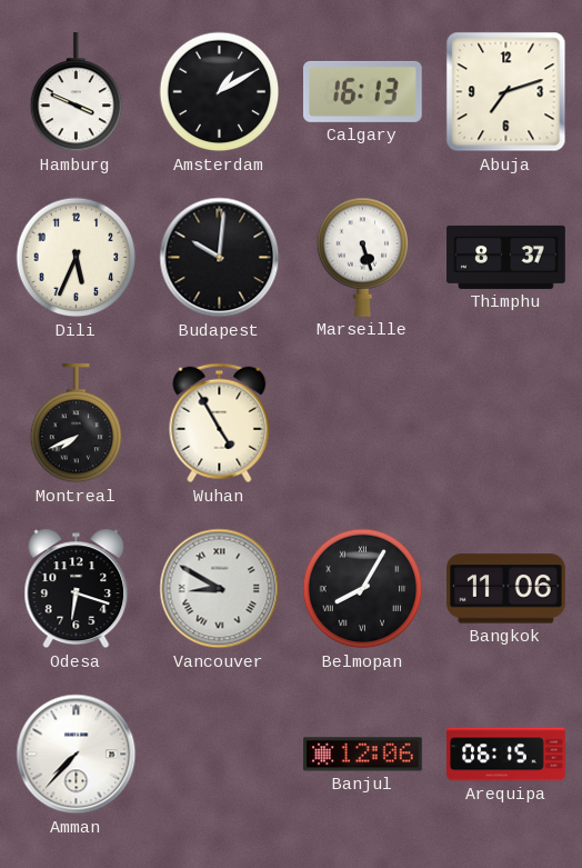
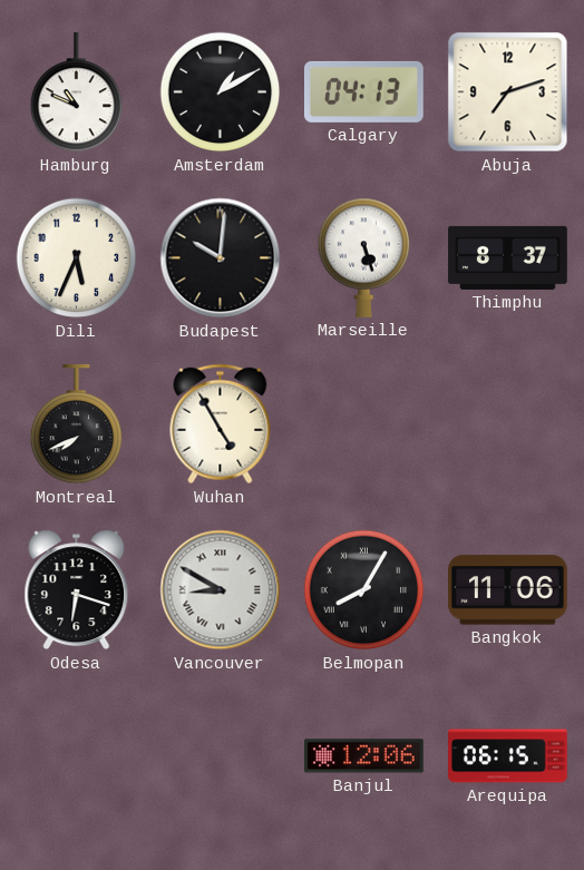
Hamburg: 3:49 -> 10:49 (77, 94)
Calgary: 16:13 -> 04:13 (364, 91)
Amman: 7:37 -> none (77, 755)
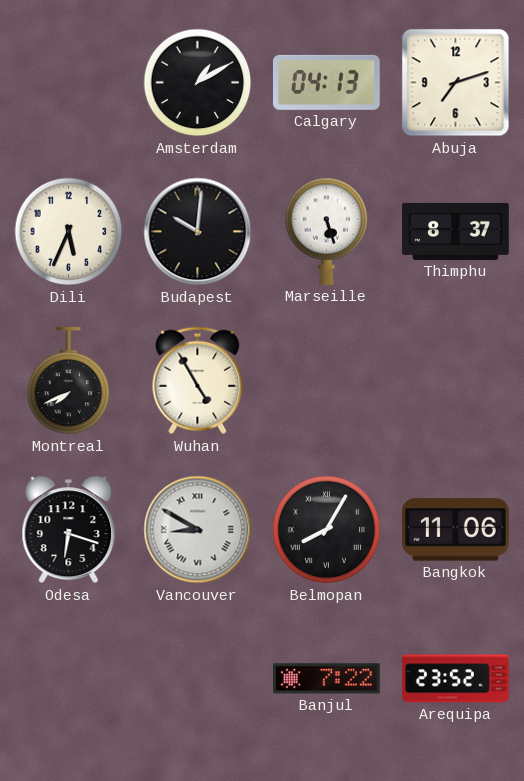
Hamburg: 10:49 -> none (77, 94)
Banjul: 12:06 -> 7:22 (327, 679)
Arequipa: 06:15 -> 23:52 (456, 679)
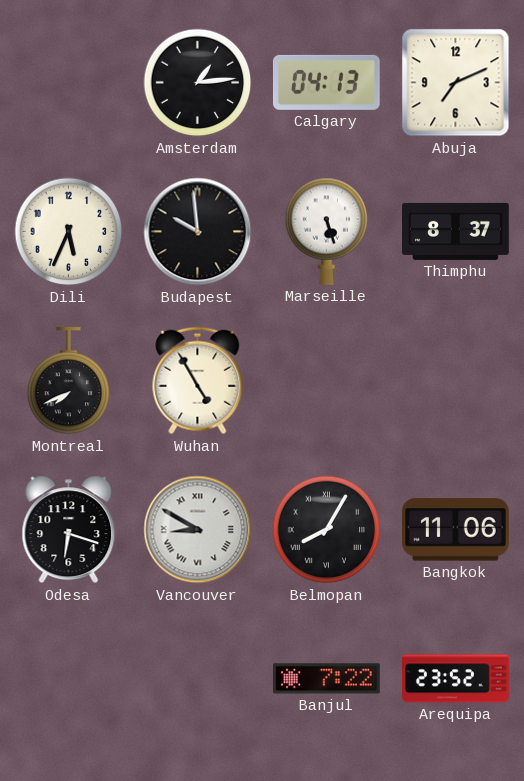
Amsterdam: 1:10 -> 1:14 (198, 83)
Abuja: 7:12 -> 7:11 (456, 83)
Budapest: 10:01 -> 9:59 (198, 232)
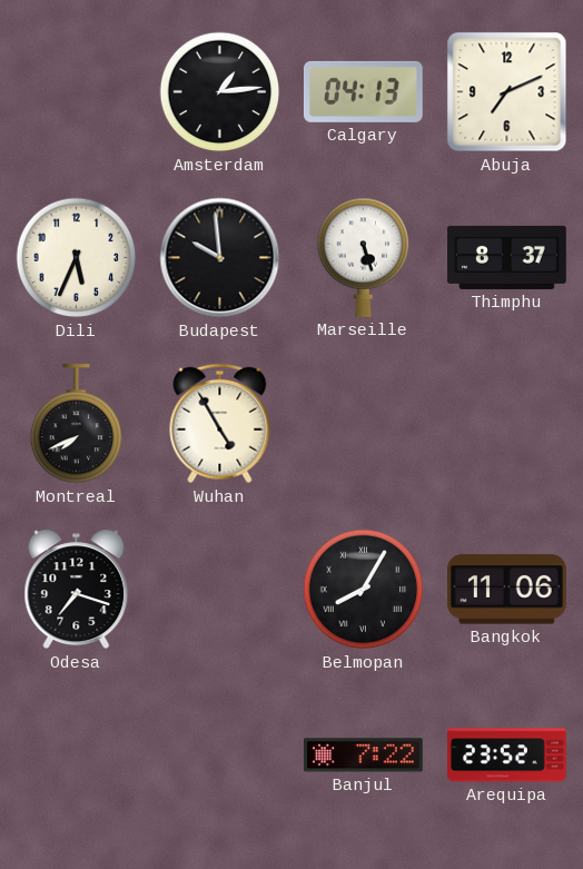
Odesa: 6:18 -> 7:18 (77, 590)
Vancouver: 8:50 -> none (198, 530)
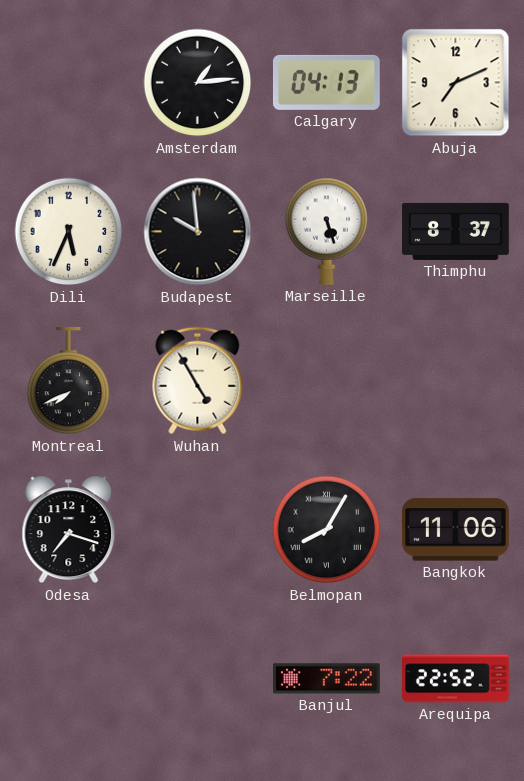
Arequipa: 23:52 -> 22:52 (456, 679)
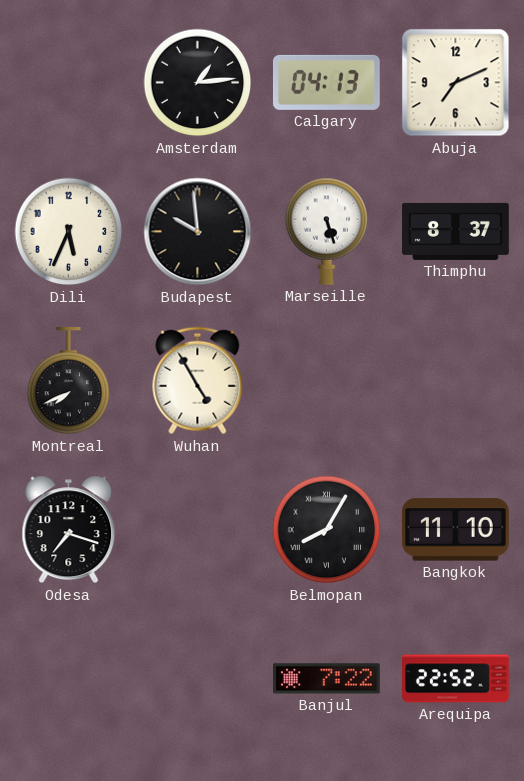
Bangkok: 11:06 -> 11:10 (456, 530)
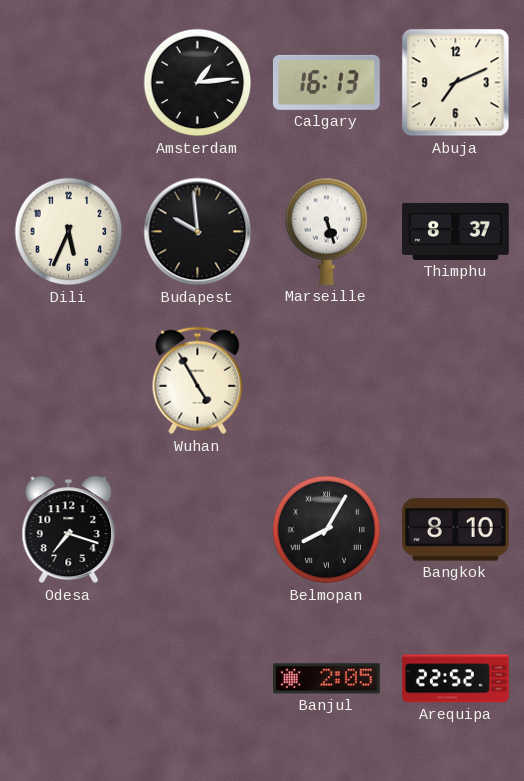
Calgary: 04:13 -> 16:13 (327, 82)
Montreal: 7:41 -> none (69, 382)
Bangkok: 11:10 -> 8:10 (456, 530)
Banjul: 7:22 -> 2:05 (327, 679)
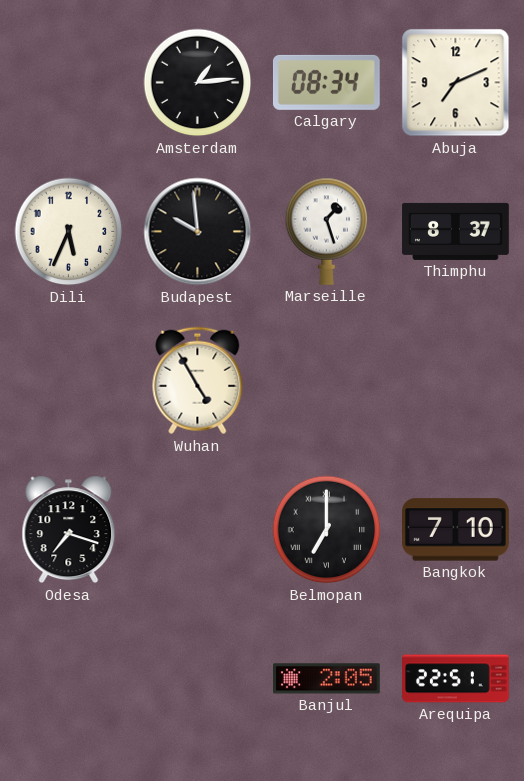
Calgary: 16:13 -> 08:34 (327, 82)
Marseille: 5:27 -> 1:27 (327, 231)
Belmopan: 8:05 -> 7:00 (327, 530)
Bangkok: 8:10 -> 7:10 (456, 530)
Arequipa: 22:52 -> 22:51 (456, 679)
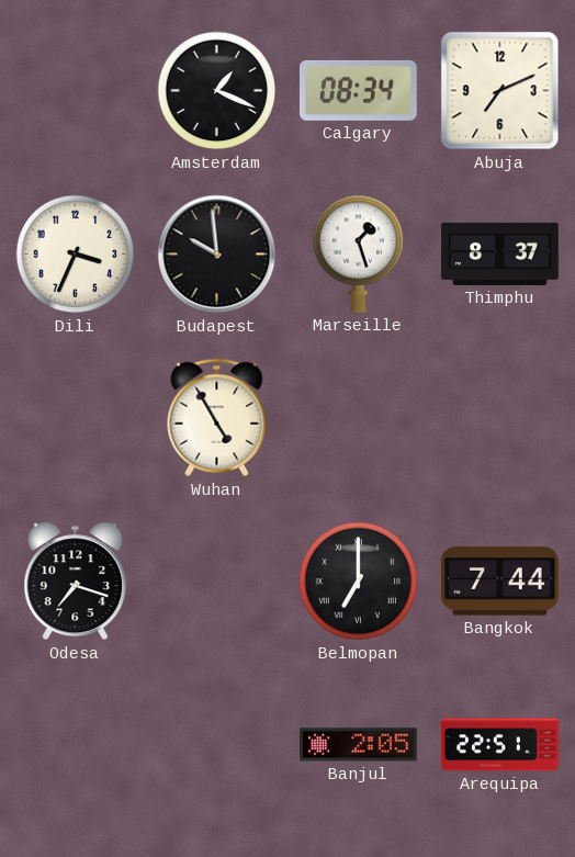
Amsterdam: 1:14 -> 1:19 (217, 91)
Dili: 5:34 -> 3:34 (76, 255)
Bangkok: 7:10 -> 7:44 (500, 582)
